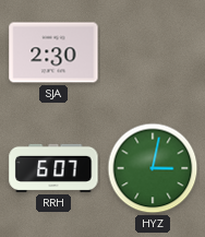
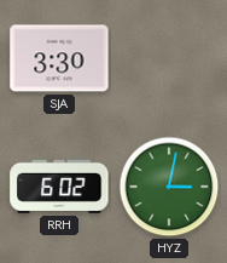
SJA: 2:30 -> 3:30 (59, 58)
RRH: 6:07 -> 6:02 (59, 187)
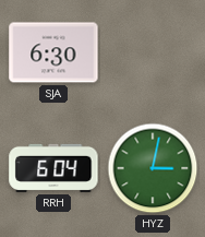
SJA: 3:30 -> 6:30 (53, 52)
RRH: 6:02 -> 6:04 (53, 168)
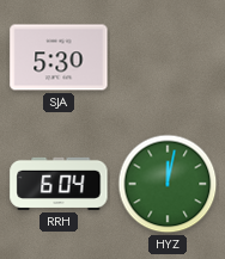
SJA: 6:30 -> 5:30 (59, 57)
HYZ: 3:02 -> 12:02 (168, 184)
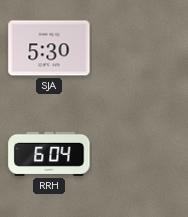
HYZ: 12:02 -> none (168, 184)
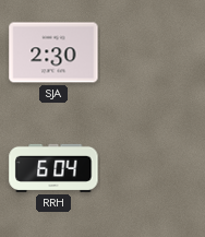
SJA: 5:30 -> 2:30 (53, 52)
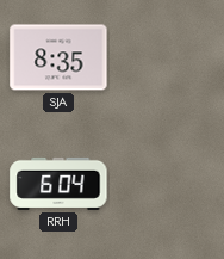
SJA: 2:30 -> 8:35 (58, 57)
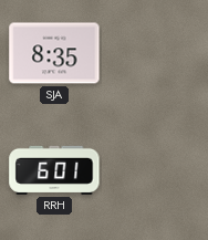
RRH: 6:04 -> 6:01 (54, 170)
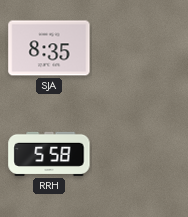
RRH: 6:01 -> 5:58 (49, 154)
